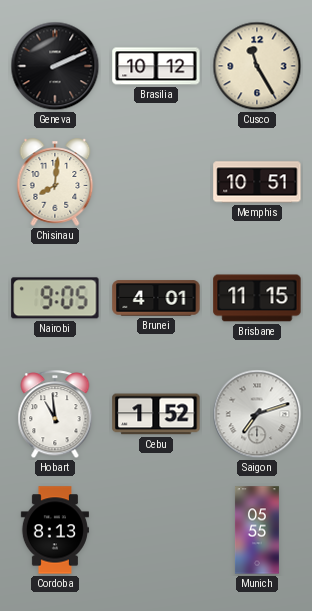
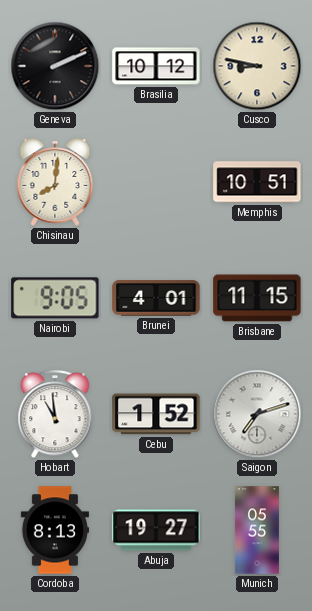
Cusco: 11:25 -> 8:47 (257, 66)
Abuja: none -> 19:27 (156, 530)
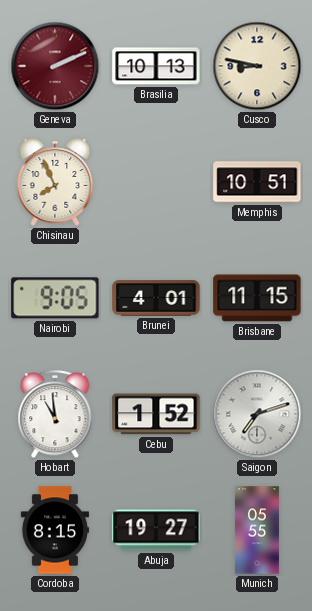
Geneva dial: black -> burgundy (55, 66)
Brasilia: 10:12 -> 10:13 (156, 66)
Chisinau: 8:01 -> 7:56 (55, 182)
Cordoba: 8:13 -> 8:15 (55, 530)
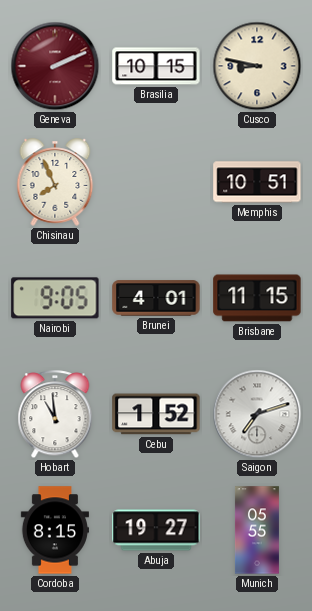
Brasilia: 10:13 -> 10:15 (156, 66)
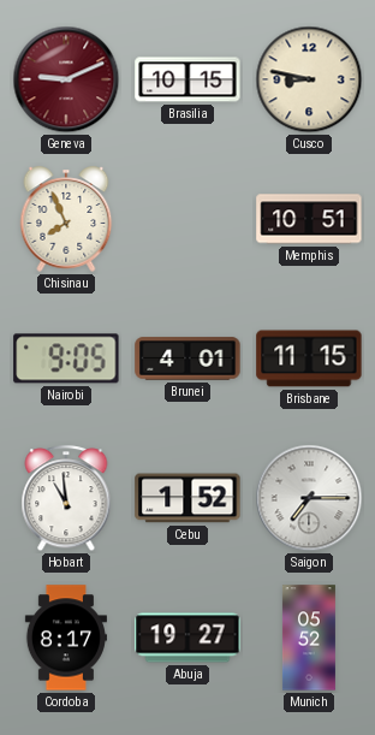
Geneva: 2:11 -> 9:11 (66, 79)
Saigon: 7:12 -> 7:15 (309, 498)
Cordoba: 8:15 -> 8:17 (66, 638)
Munich: 05:55 -> 05:52 (309, 638)
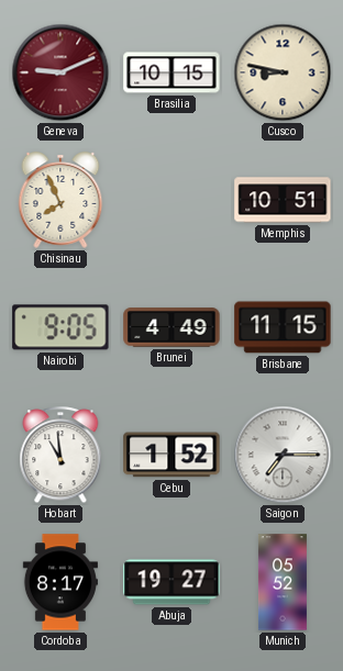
Brunei: 4:01 -> 4:49 (171, 327)
